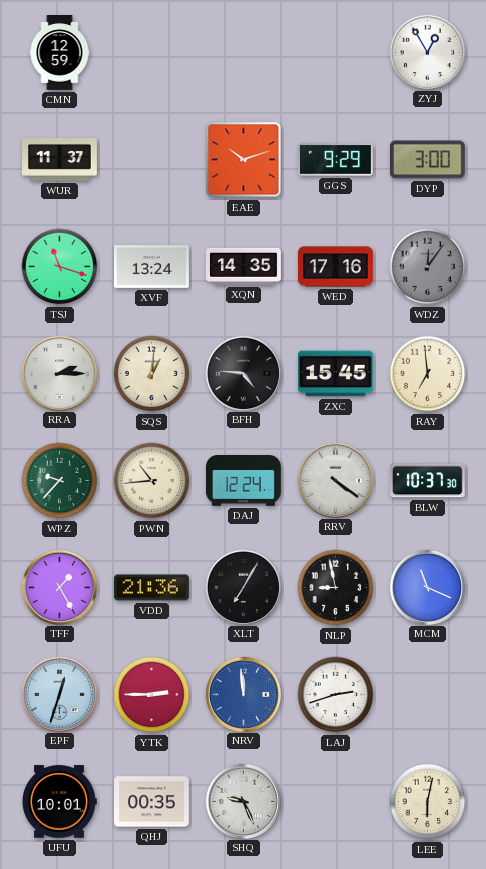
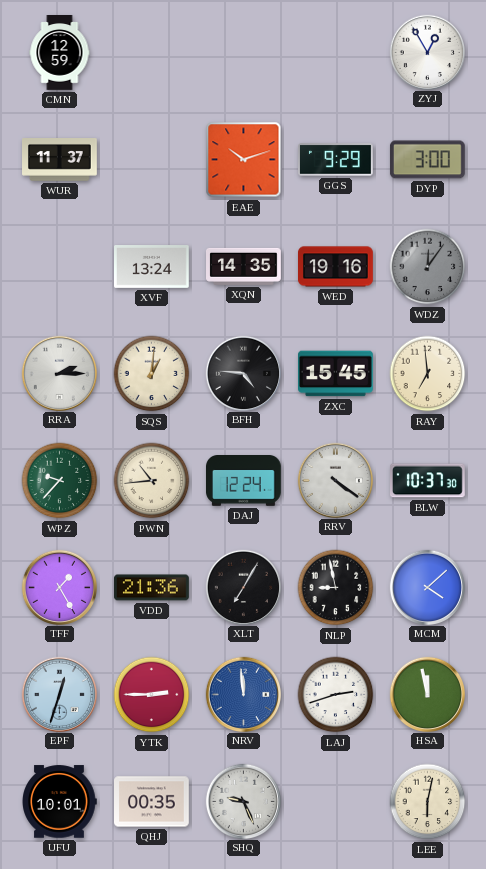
TSJ: 11:18 -> none (60, 267)
WED: 17:16 -> 19:16 (336, 267)
MCM: 11:19 -> 4:08 (427, 587)
HSA: none -> 11:58 (427, 694)
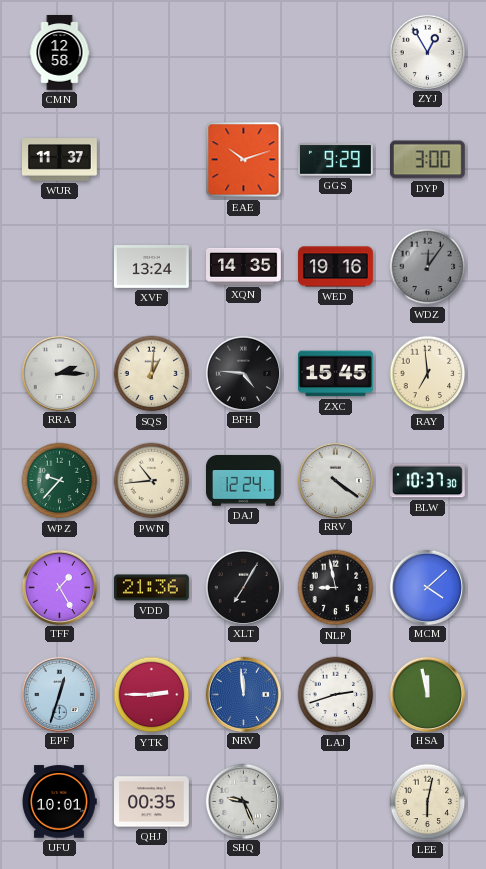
CMN: 12:59 -> 12:58 (60, 53)
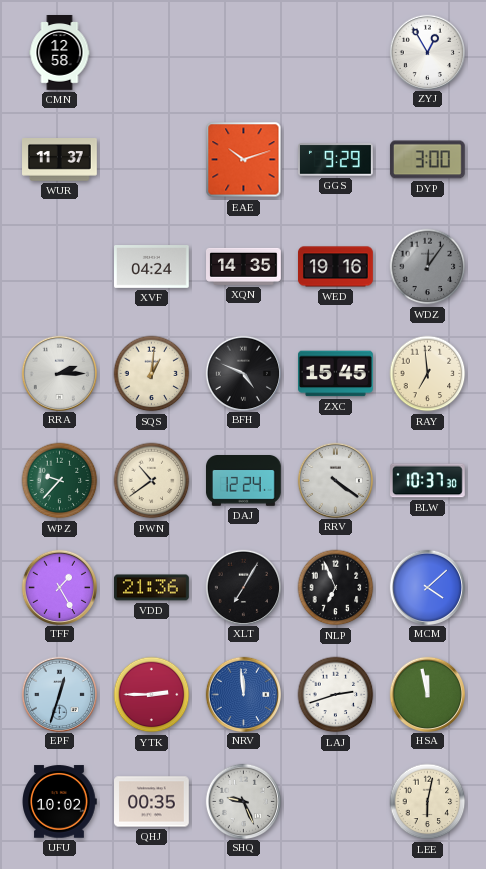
XVF: 13:24 -> 04:24 (152, 267)
BFH: 4:46 -> 4:49 (243, 373)
PWN: 10:44 -> 10:39 (152, 481)
NLP: 8:58 -> 6:56 (336, 588)
UFU: 10:01 -> 10:02 (59, 802)
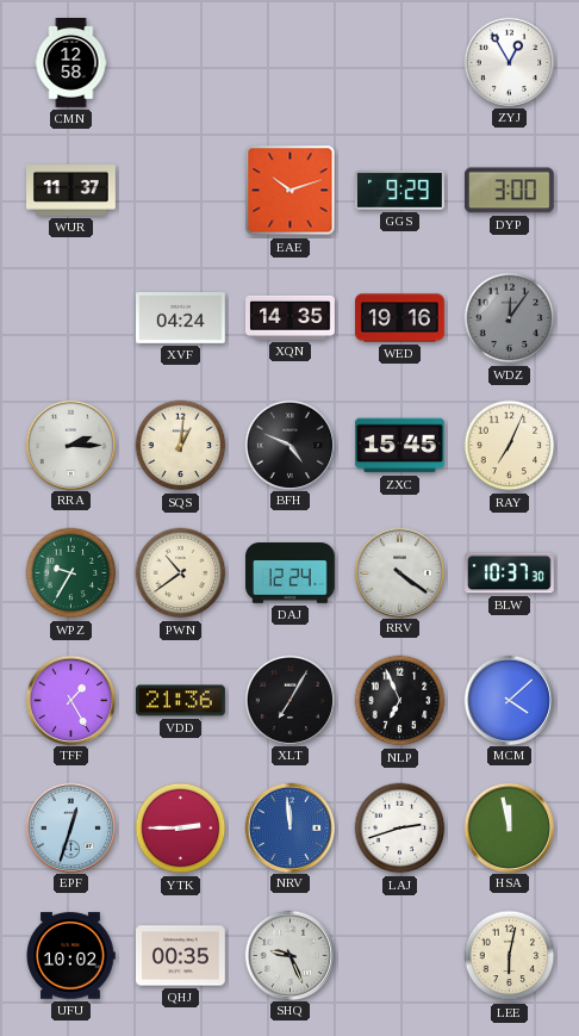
RAY: 6:59 -> 7:04 (510, 446)
WPZ: 9:37 -> 9:35 (71, 573)
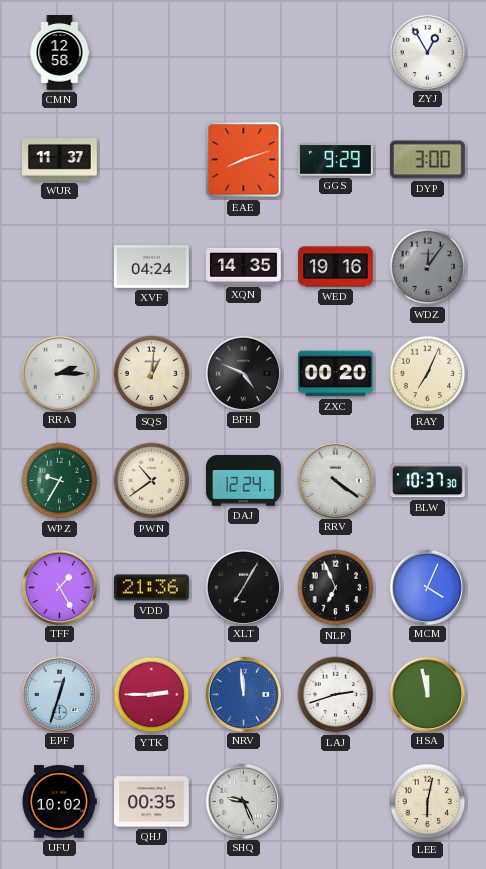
EAE: 10:12 -> 8:12 (244, 160)
ZXC: 15:45 -> 00:20 (336, 374)
MCM: 4:08 -> 4:04 (427, 587)
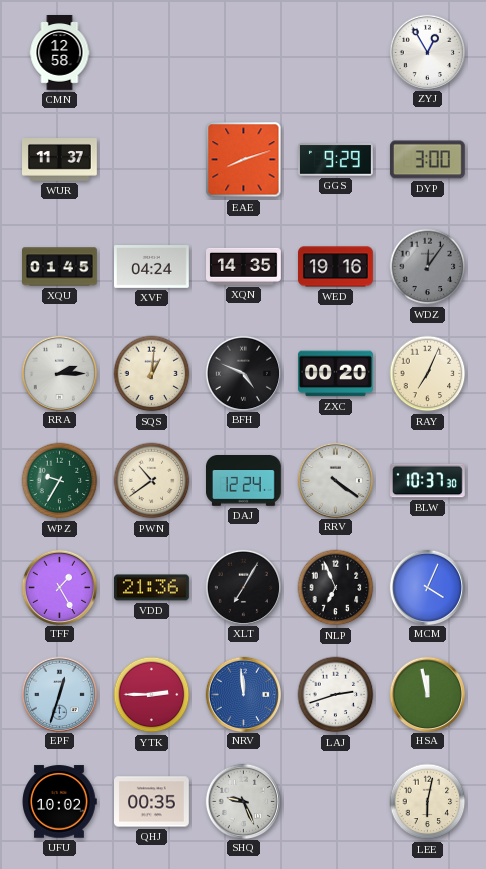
XQU: none -> 01:45 (60, 267)
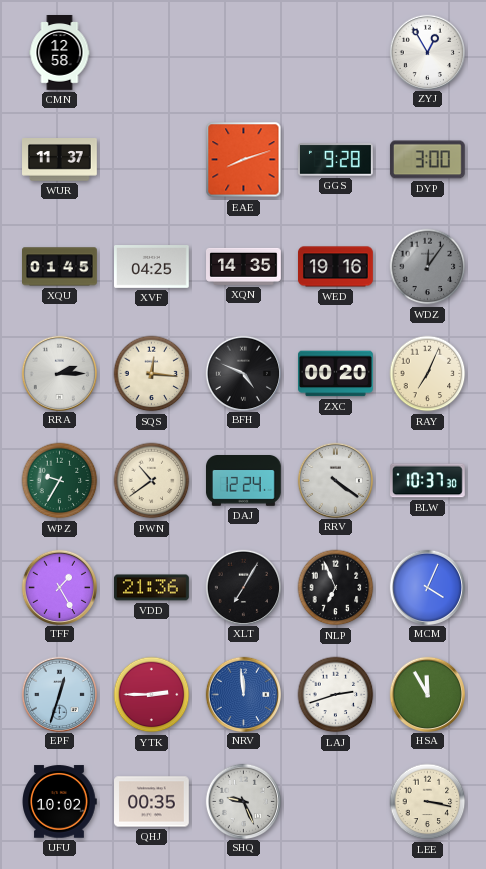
GGS: 9:29 -> 9:28 (336, 160)
XVF: 04:24 -> 04:25 (152, 267)
SQS: 1:01 -> 12:16 (152, 374)
HSA: 11:58 -> 11:55 (427, 694)
LEE: 6:02 -> 3:17 (428, 802)
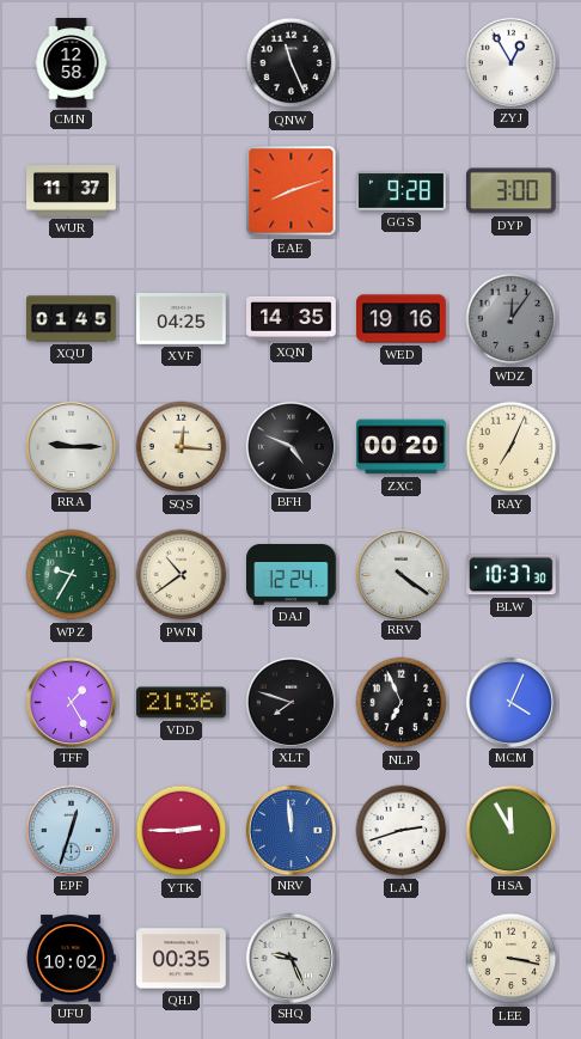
QNW: none -> 11:26 (292, 63)
RRA: 2:15 -> 9:15 (71, 446)
XLT: 7:05 -> 7:48 (290, 702)
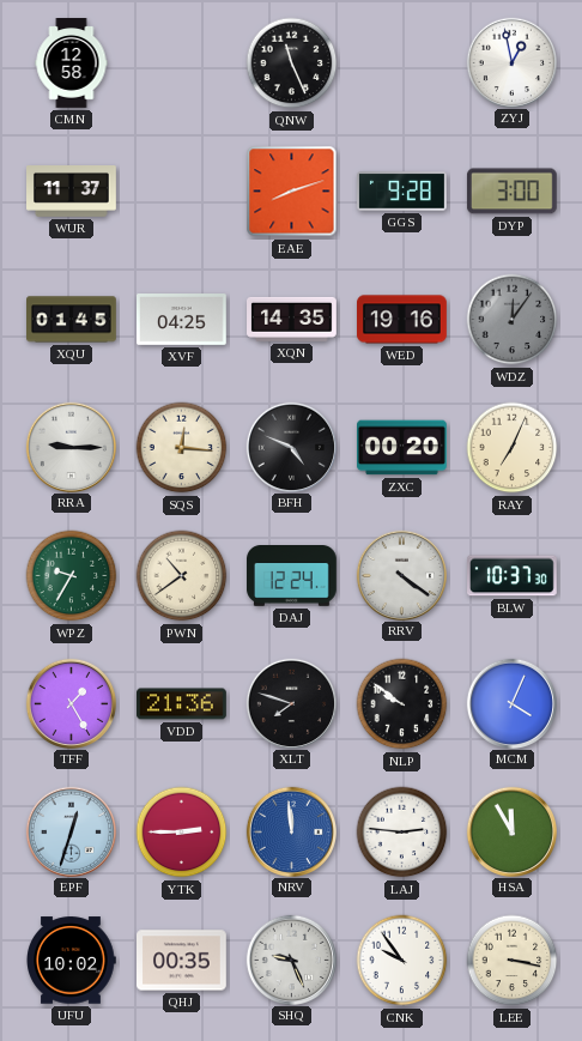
ZYJ: 12:55 -> 12:58 (511, 62)
NLP: 6:56 -> 9:51 (402, 704)
LAJ: 2:42 -> 2:46 (402, 833)
CNK: none -> 9:54 (402, 961)
